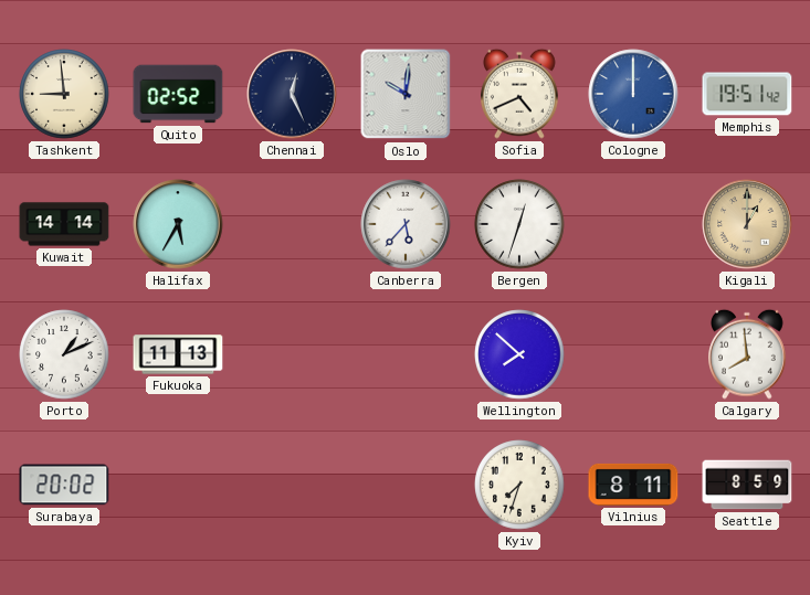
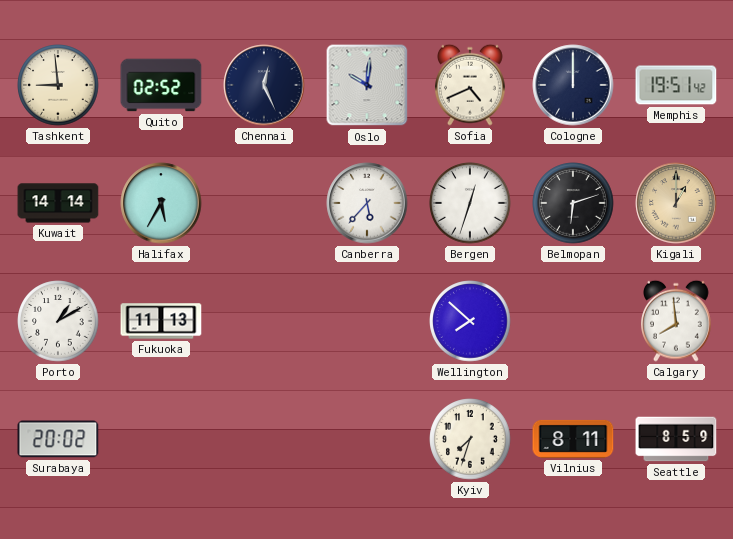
Cologne dial: blue -> navy (573, 85)
Belmopan: none -> 6:12 (573, 203)
Porto: 1:11 -> 1:10 (58, 321)
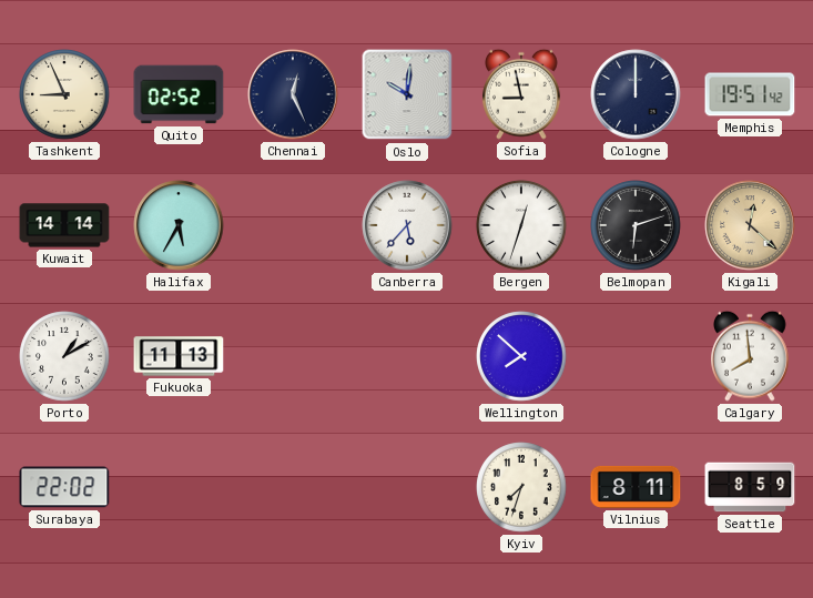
Tashkent: 8:59 -> 8:56 (64, 94)
Sofia: 4:41 -> 8:58 (522, 94)
Kigali: 1:00 -> 12:22 (750, 225)
Surabaya: 20:02 -> 22:02 (64, 487)
